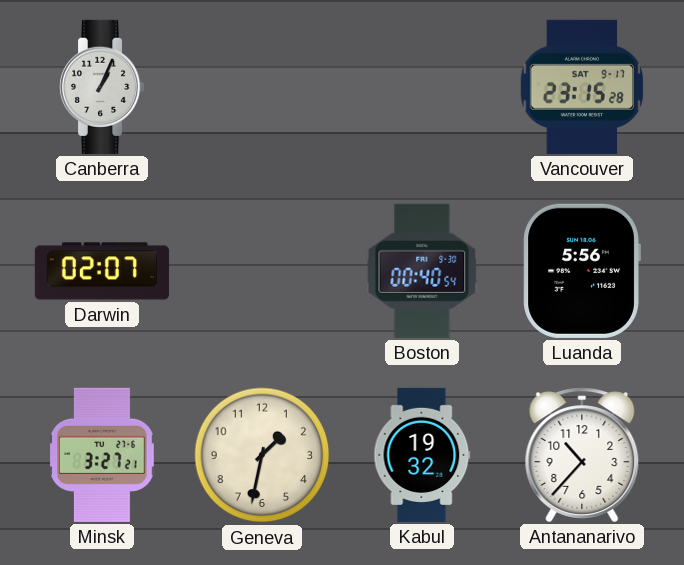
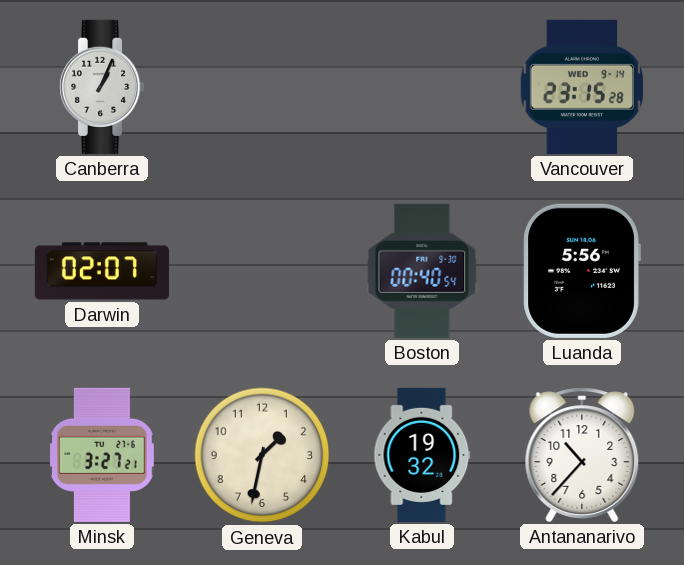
Vancouver date: SAT 9-17 -> WED 9-14 (582, 87)
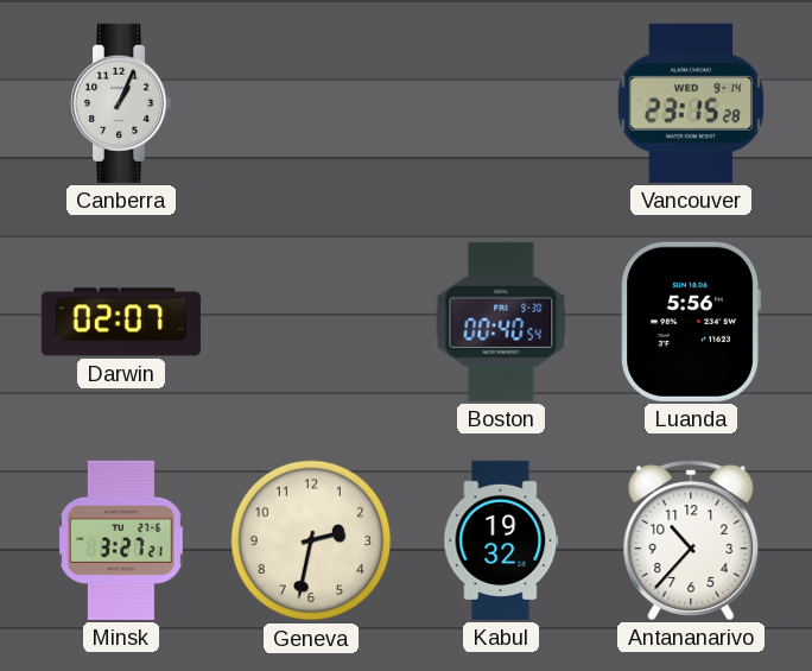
Geneva: 1:32 -> 2:32 (311, 540)
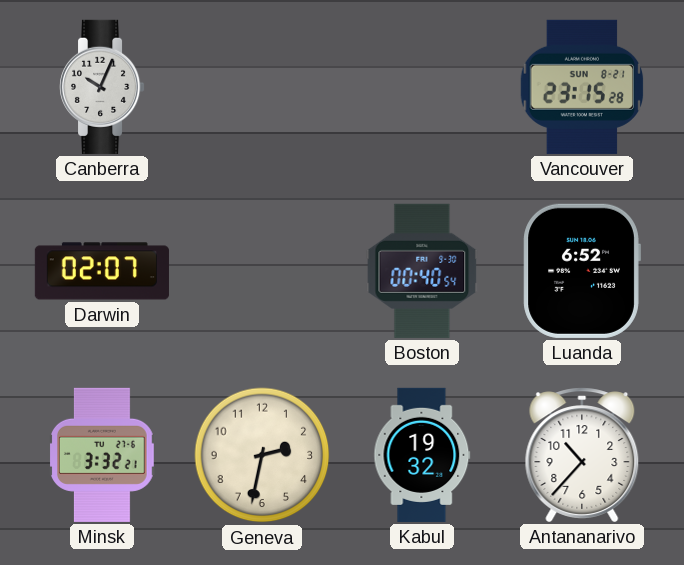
Canberra: 1:04 -> 10:04 (103, 87)
Vancouver date: WED 9-14 -> SUN 8-21 (582, 87)
Luanda: 5:56 -> 6:52 (582, 271)
Minsk: 3:27 -> 3:32 (103, 455)
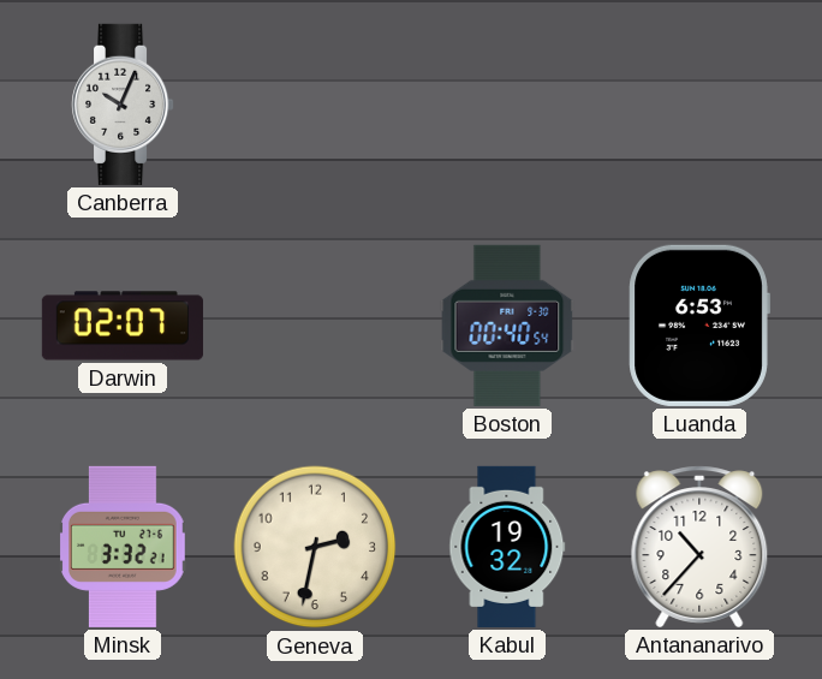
Vancouver: 23:15 -> none (582, 87)
Luanda: 6:52 -> 6:53 (699, 326)
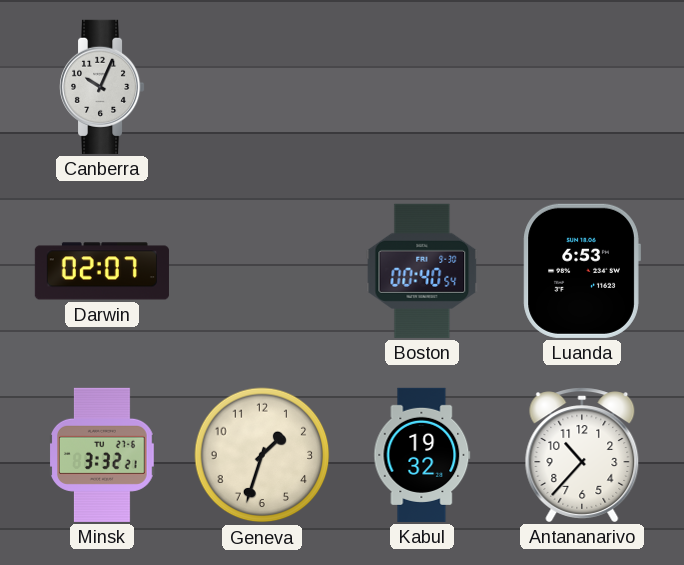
Geneva: 2:32 -> 1:33 (262, 455)
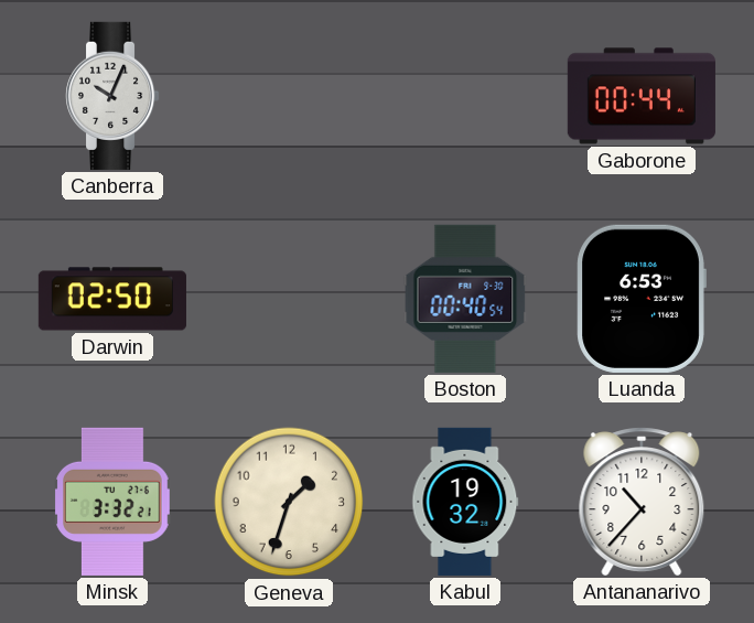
Gaborone: none -> 00:44 (642, 96)
Darwin: 02:07 -> 02:50 (112, 299)
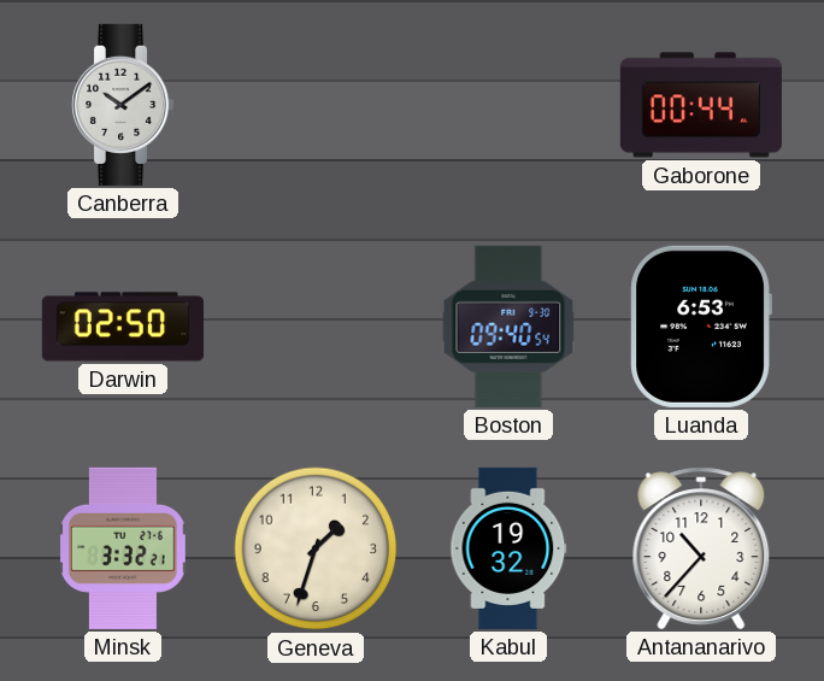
Canberra: 10:04 -> 10:09 (124, 105)
Boston: 00:40 -> 09:40 (508, 327)
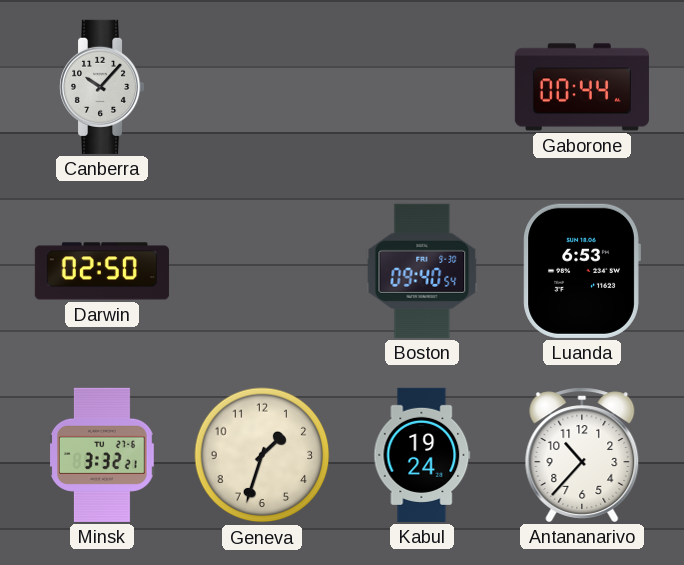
Canberra: 10:09 -> 10:07 (103, 87)
Kabul: 19:32 -> 19:24 (422, 455)
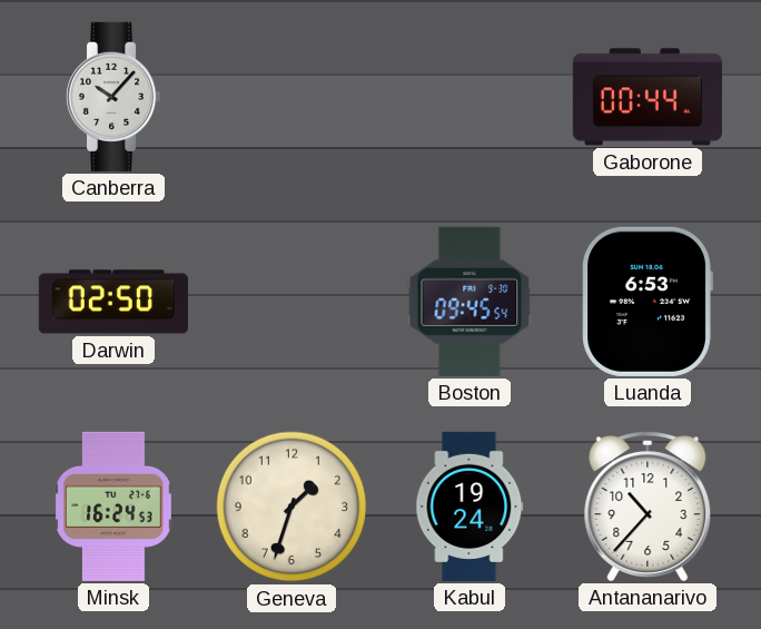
Boston: 09:40 -> 09:45 (470, 302)
Minsk: 3:32 -> 16:24 (115, 507)
